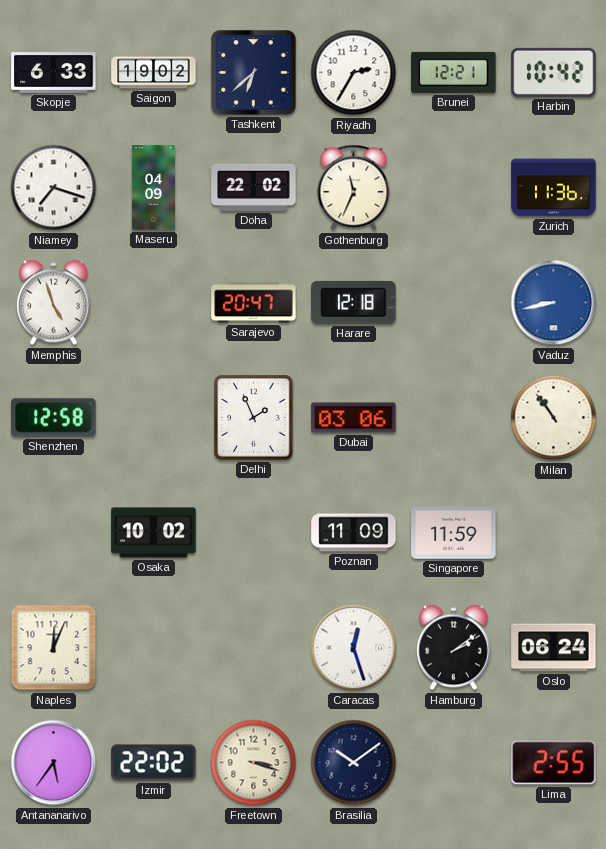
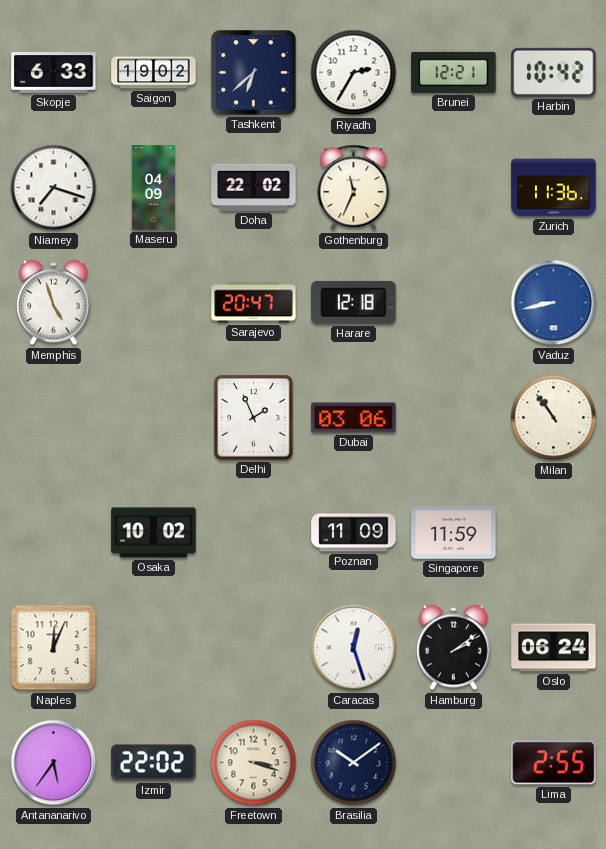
Shenzhen: 12:58 -> none (54, 418)
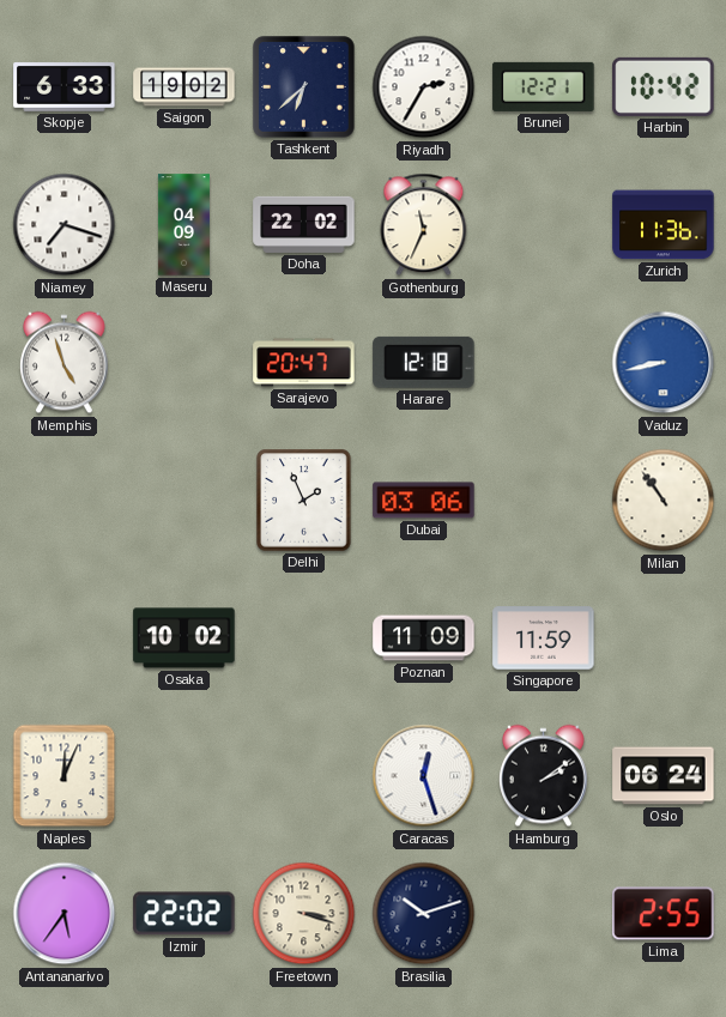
Brasilia: 10:09 -> 10:12 (424, 914)
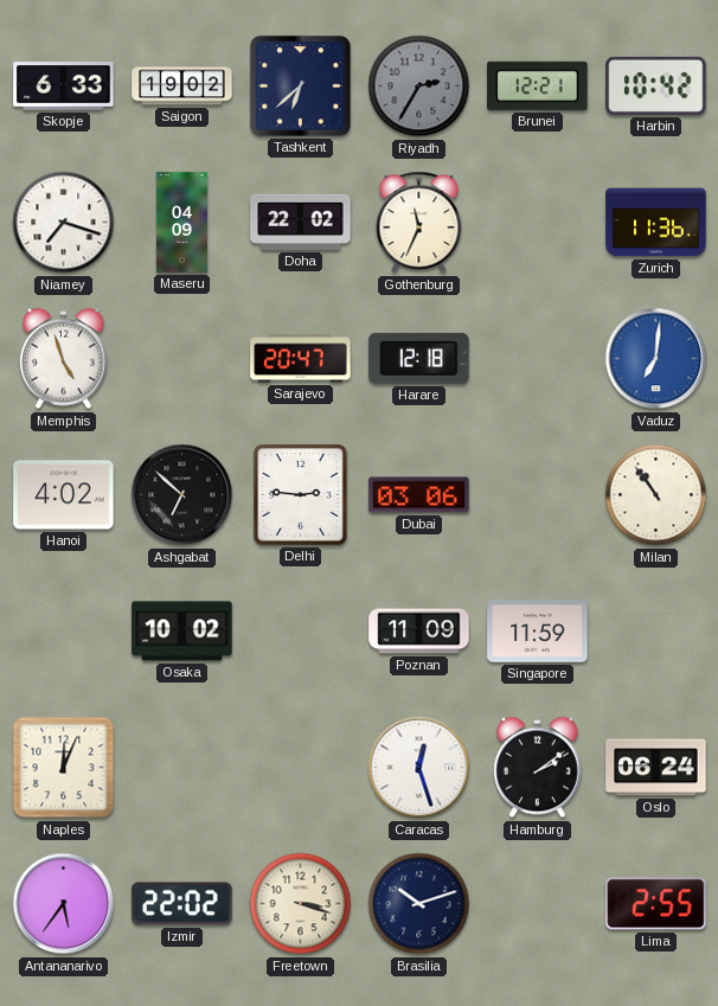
Riyadh dial: white -> grey (419, 86)
Vaduz: 8:43 -> 7:01 (656, 359)
Hanoi: none -> 4:02 (64, 495)
Ashgabat: none -> 6:52 (182, 495)
Delhi: 1:56 -> 2:46 (301, 495)
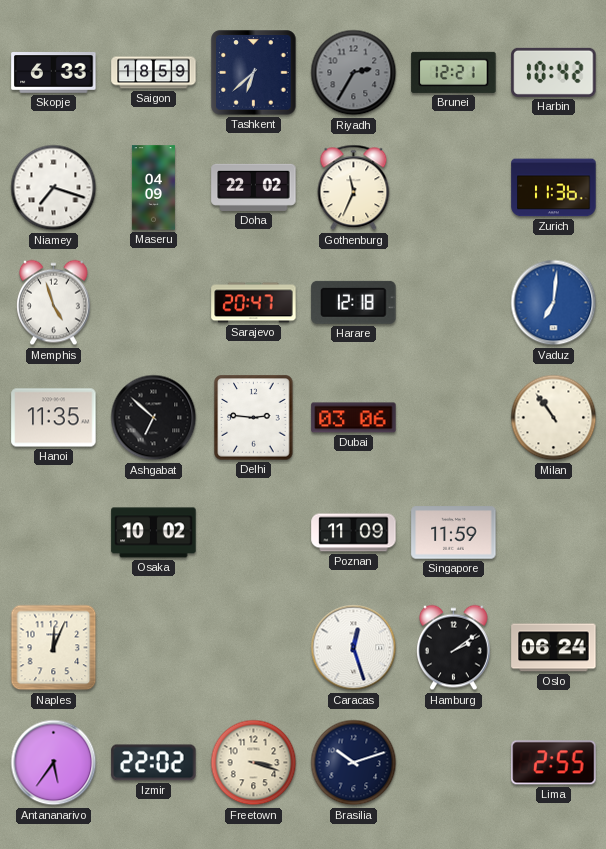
Saigon: 19:02 -> 18:59 (154, 73)
Hanoi: 4:02 -> 11:35 (54, 418)
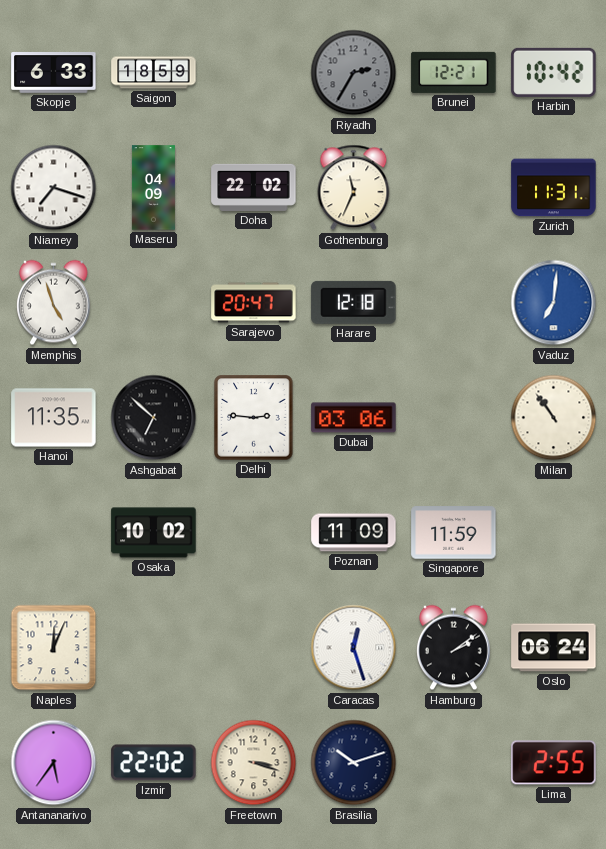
Tashkent: 6:38 -> none (254, 73)
Zurich: 11:36 -> 11:31 (554, 188)
